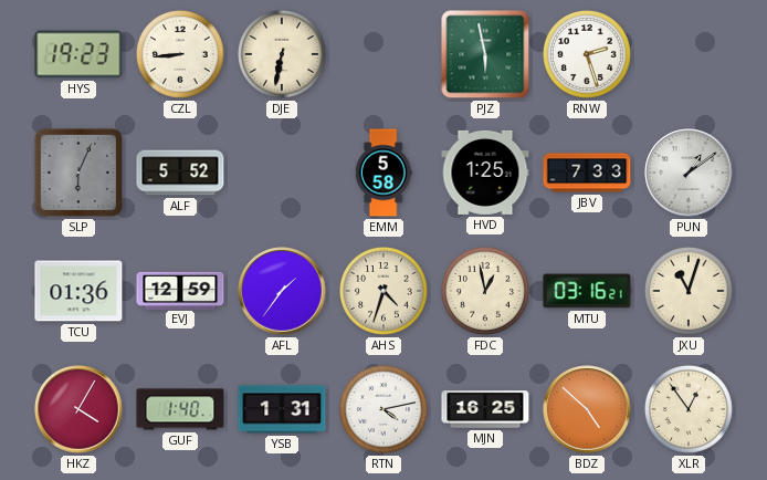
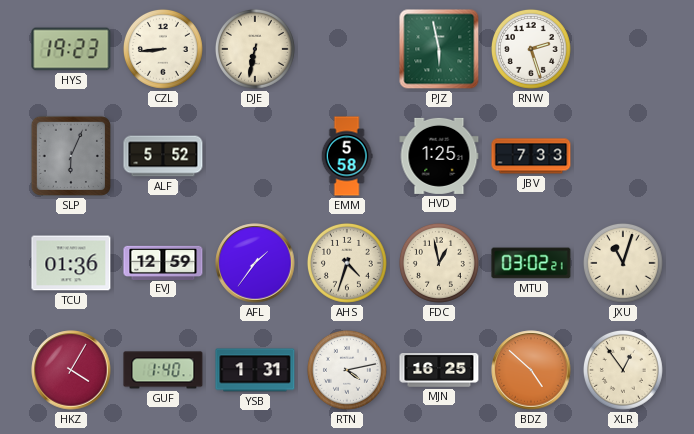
PUN: 1:09 -> none (689, 173)
MTU: 03:16 -> 03:02 (531, 263)
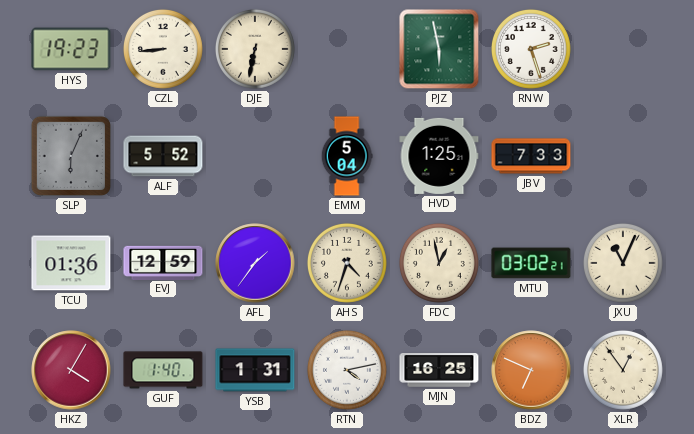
EMM: 5:58 -> 5:04 (347, 156)
JXU: 11:03 -> 11:04 (623, 263)
BDZ: 4:52 -> 6:49 (531, 370)
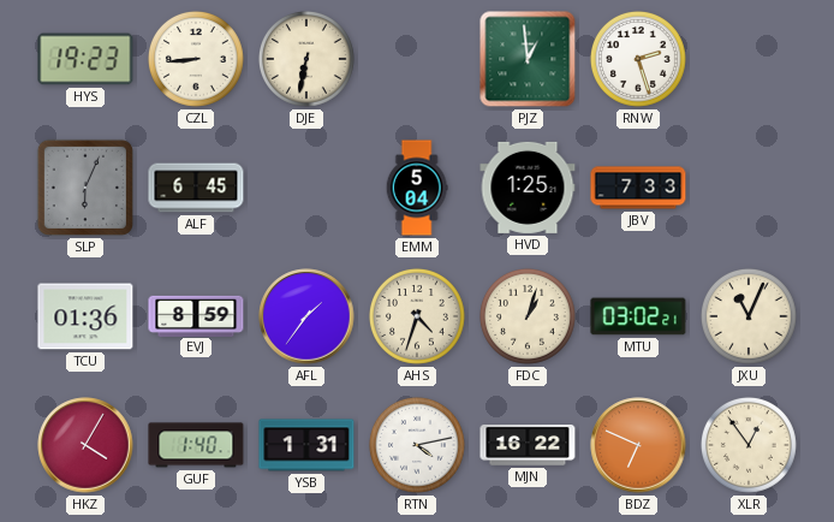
PJZ: 5:58 -> 12:59 (528, 59)
ALF: 5:52 -> 6:45 (196, 188)
EVJ: 12:59 -> 8:59 (196, 315)
FDC: 12:58 -> 1:03 (528, 316)
MJN: 16:25 -> 16:22 (528, 446)
